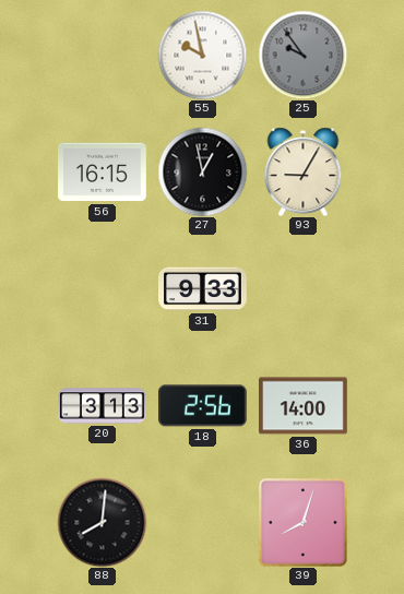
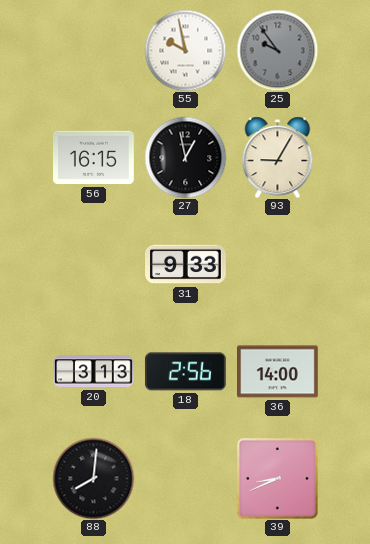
39: 8:03 -> 8:41 (277, 478)
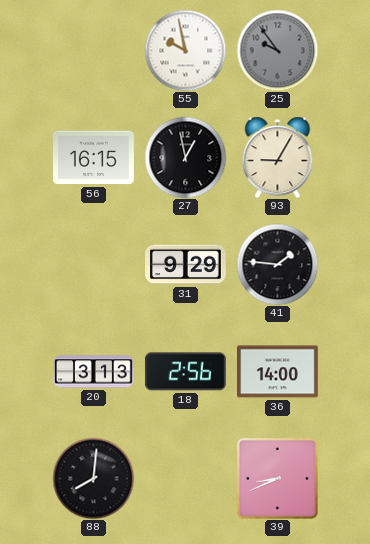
31: 9:33 -> 9:29 (186, 265)
41: none -> 1:46 (277, 264)
